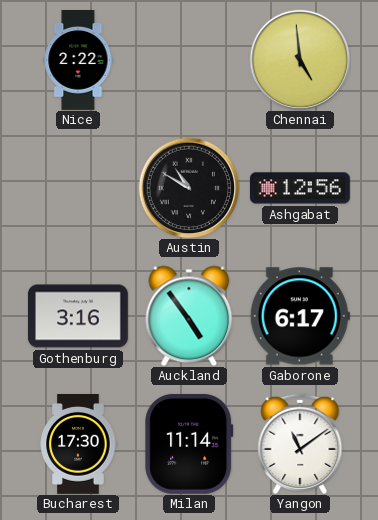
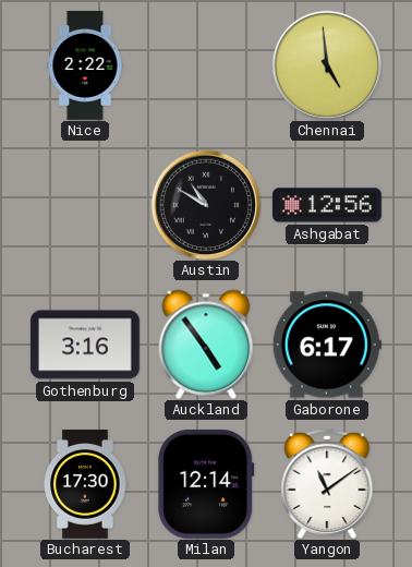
Milan: 11:14 -> 12:14 (206, 484)
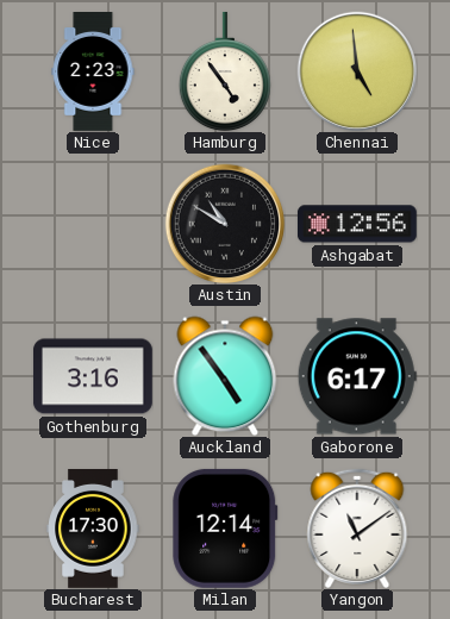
Nice: 2:22 -> 2:23 (93, 73)
Hamburg: none -> 4:54 (225, 71)
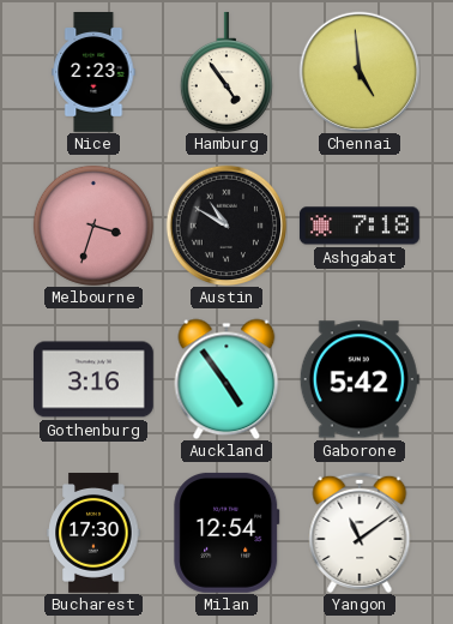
Melbourne: none -> 3:33 (93, 226)
Ashgabat: 12:56 -> 7:18 (360, 226)
Gaborone: 6:17 -> 5:42 (360, 379)
Milan: 12:14 -> 12:54 (226, 533)
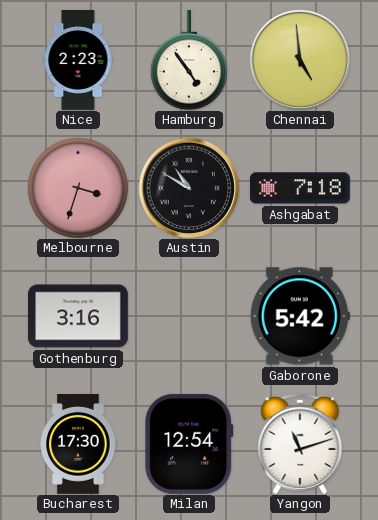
Auckland: 4:54 -> none (226, 379)
Yangon: 11:09 -> 11:12 (300, 444)
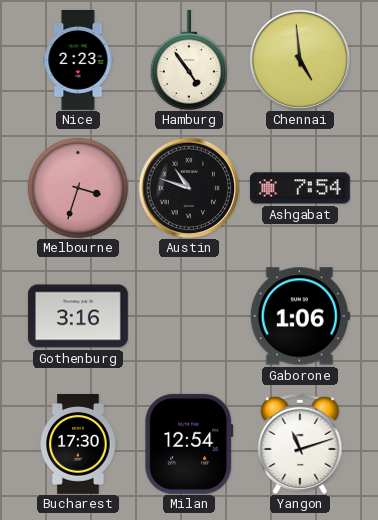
Austin: 10:50 -> 10:48 (189, 188)
Ashgabat: 7:18 -> 7:54 (300, 188)
Gaborone: 5:42 -> 1:06 (300, 316)
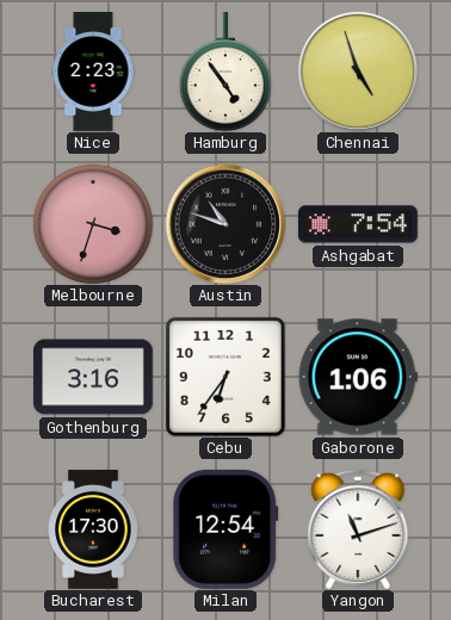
Chennai: 4:59 -> 4:57 (358, 72)
Cebu: none -> 6:36 (225, 377)
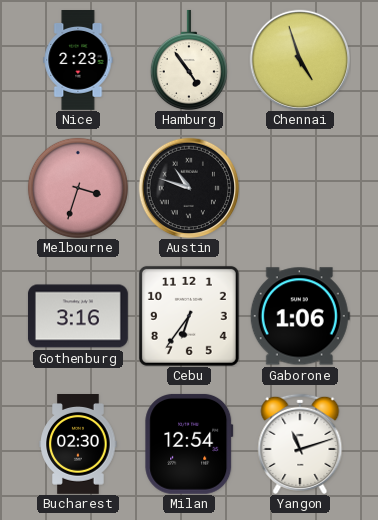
Ashgabat: 7:54 -> none (358, 224)
Bucharest: 17:30 -> 02:30 (78, 445)
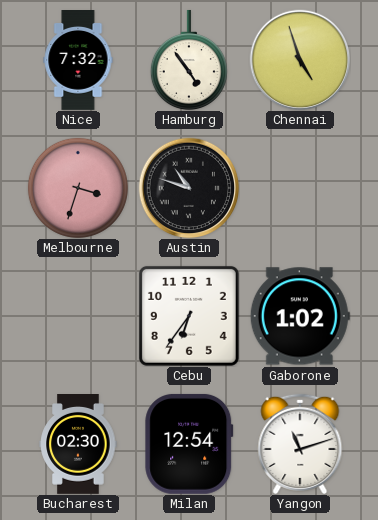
Nice: 2:23 -> 7:32 (78, 61)
Gothenburg: 3:16 -> none (78, 316)
Gaborone: 1:06 -> 1:02 (300, 316)
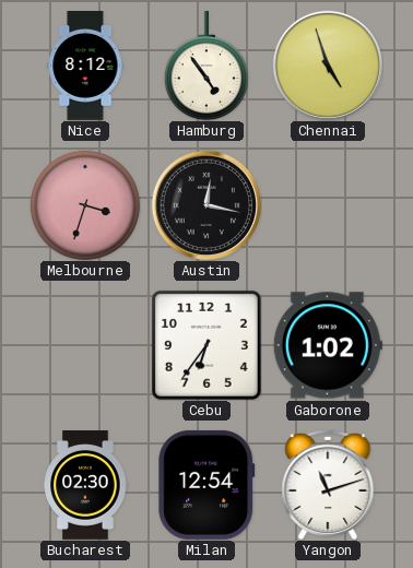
Nice: 7:32 -> 8:12 (85, 67)
Austin: 10:48 -> 12:17 (206, 205)
